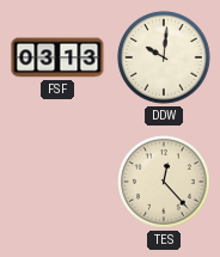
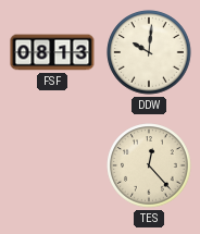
FSF: 03:13 -> 08:13 (52, 52)
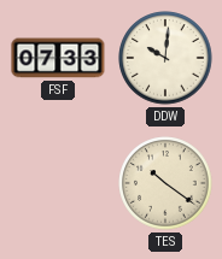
FSF: 08:13 -> 07:33 (58, 58)
TES: 12:23 -> 10:21 (165, 183)
